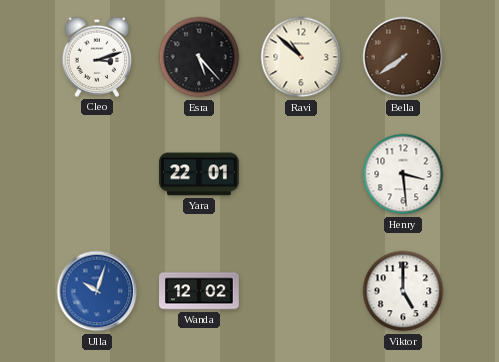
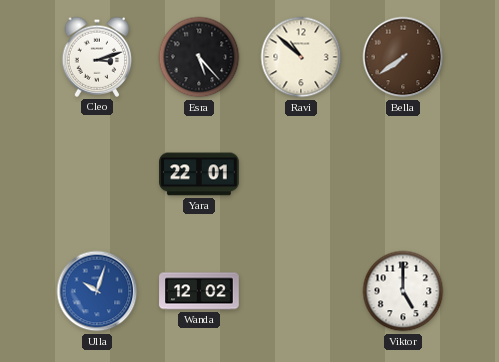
Henry: 3:29 -> none (403, 174)
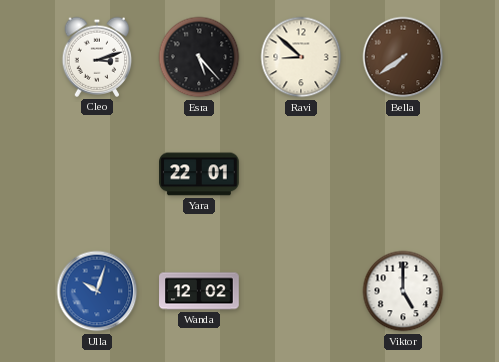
Ravi: 10:52 -> 8:52 (301, 57)
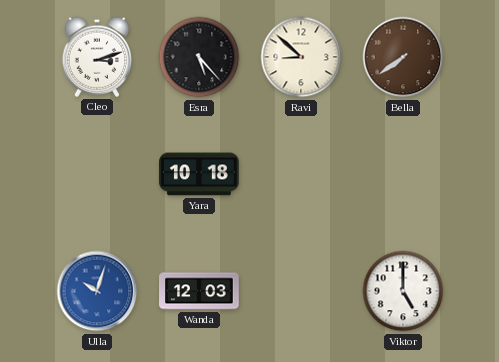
Yara: 22:01 -> 10:18 (199, 174)
Wanda: 12:02 -> 12:03 (199, 291)
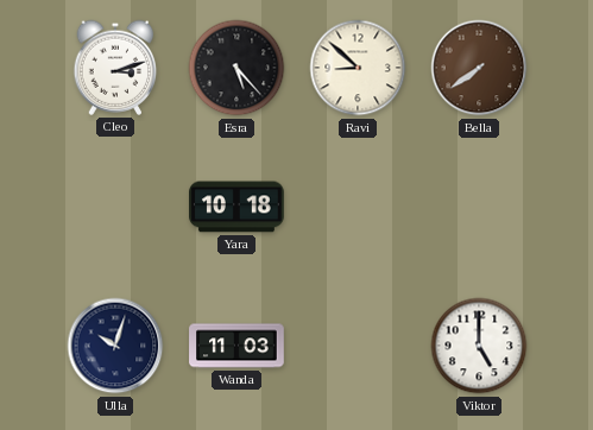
Ulla dial: blue -> navy (115, 346)
Wanda: 12:03 -> 11:03 (236, 346)
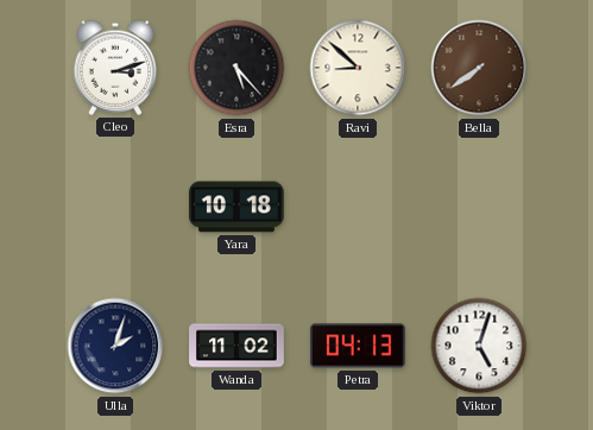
Ulla: 10:03 -> 2:03 (115, 346)
Wanda: 11:03 -> 11:02 (236, 346)
Petra: none -> 04:13 (359, 346)
Viktor: 5:00 -> 5:03 (479, 346)
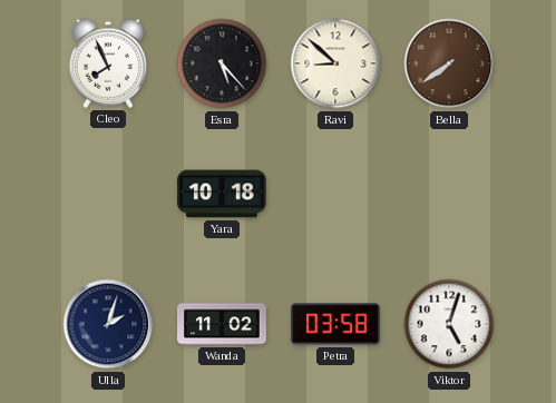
Cleo: 3:12 -> 7:56 (108, 63)
Petra: 04:13 -> 03:58 (336, 324)
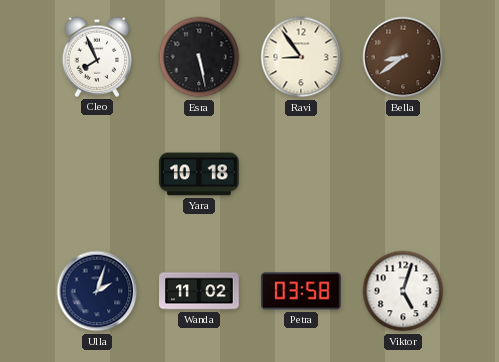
Esra: 5:23 -> 5:28 (199, 57)
Ravi: 8:52 -> 8:54 (301, 57)
Bella: 7:39 -> 8:39 (403, 57)
